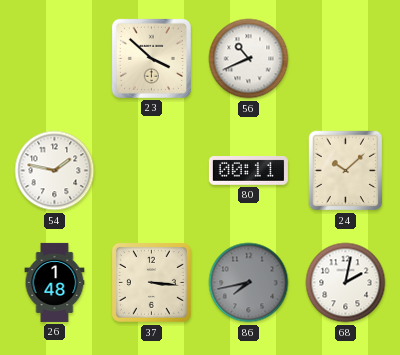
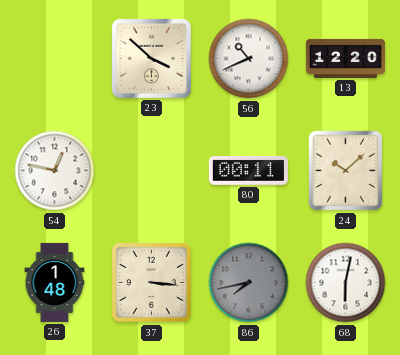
13: none -> 12:20 (345, 58)
54: 1:47 -> 12:47 (55, 171)
68: 2:02 -> 6:02 (346, 283)
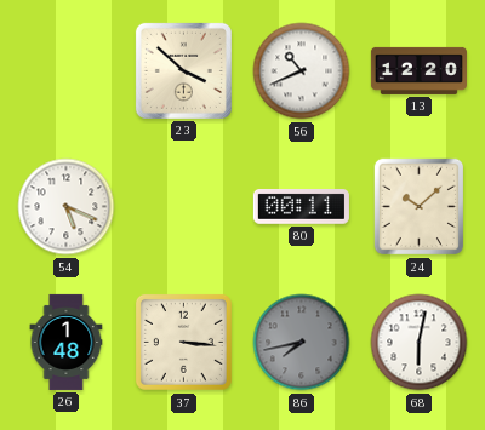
54: 12:47 -> 5:19 (67, 207)
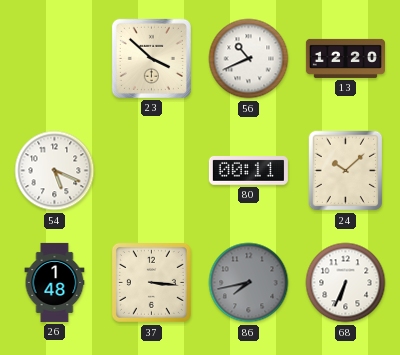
68: 6:02 -> 6:34 (346, 283)
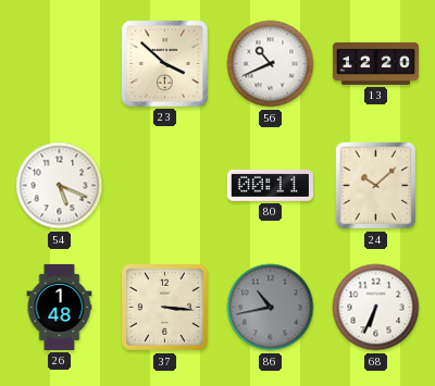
86: 7:43 -> 10:43 (271, 308)
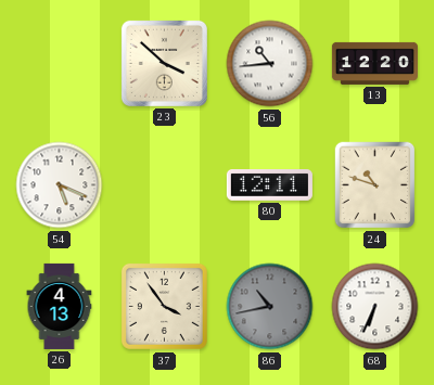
56: 10:41 -> 10:44 (270, 64)
80: 00:11 -> 12:11 (269, 185)
24: 10:08 -> 10:48 (375, 185)
26: 1:48 -> 4:13 (60, 306)
37: 3:16 -> 3:54 (164, 306)
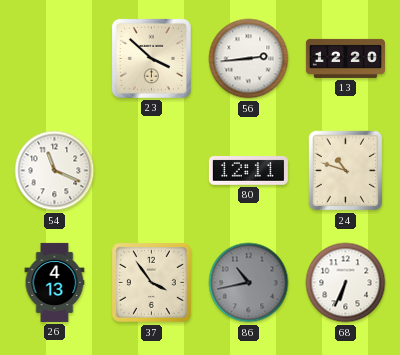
56: 10:44 -> 2:44 (249, 59)
54: 5:19 -> 11:19 (55, 171)
